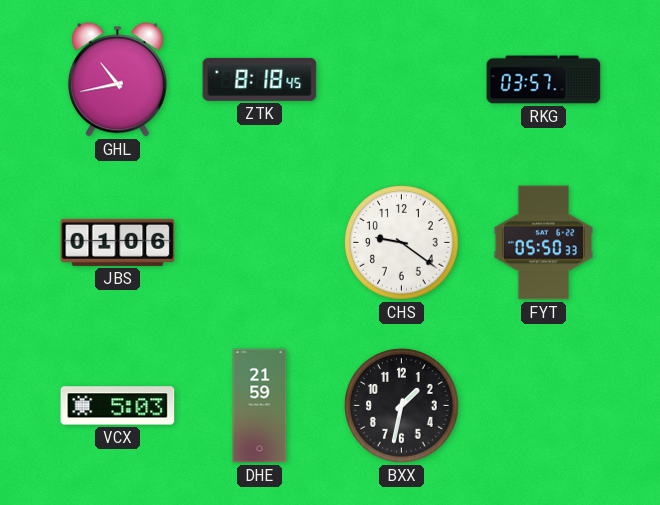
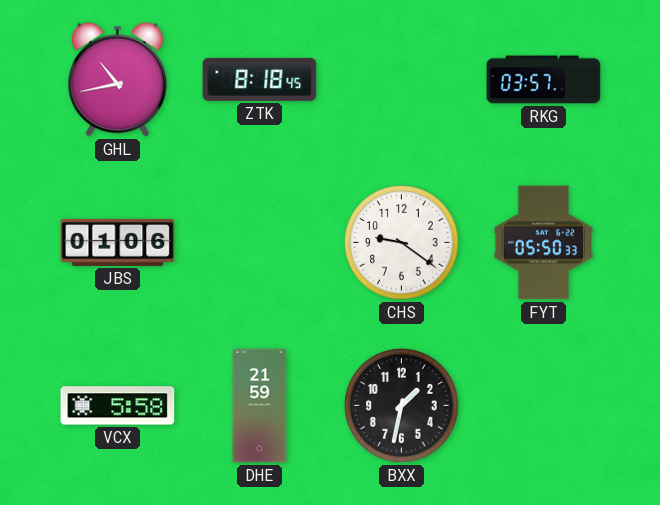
VCX: 5:03 -> 5:58 (118, 406)
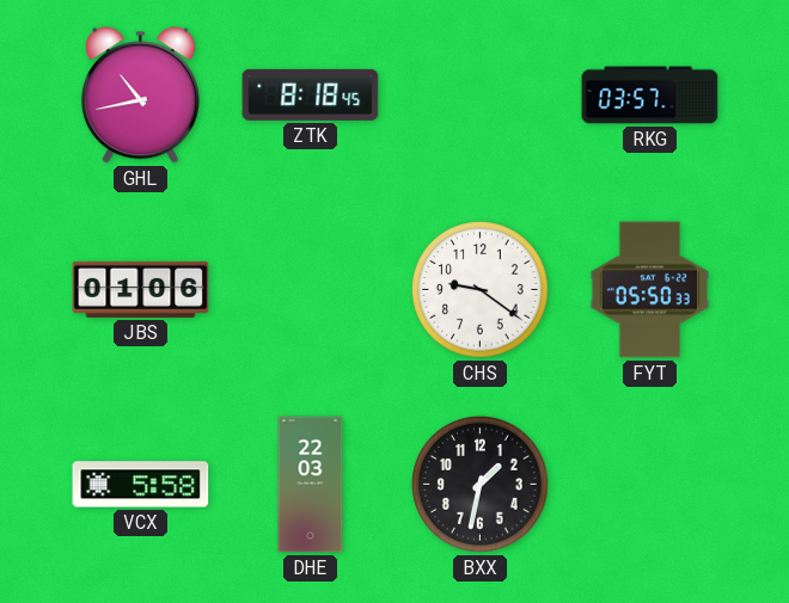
DHE: 21:59 -> 22:03 (311, 485)
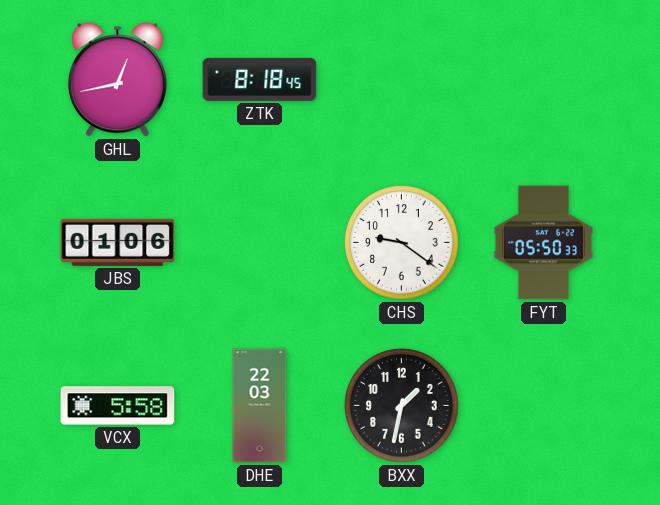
GHL: 10:43 -> 12:43 (117, 80)
RKG: 03:57 -> none (650, 96)
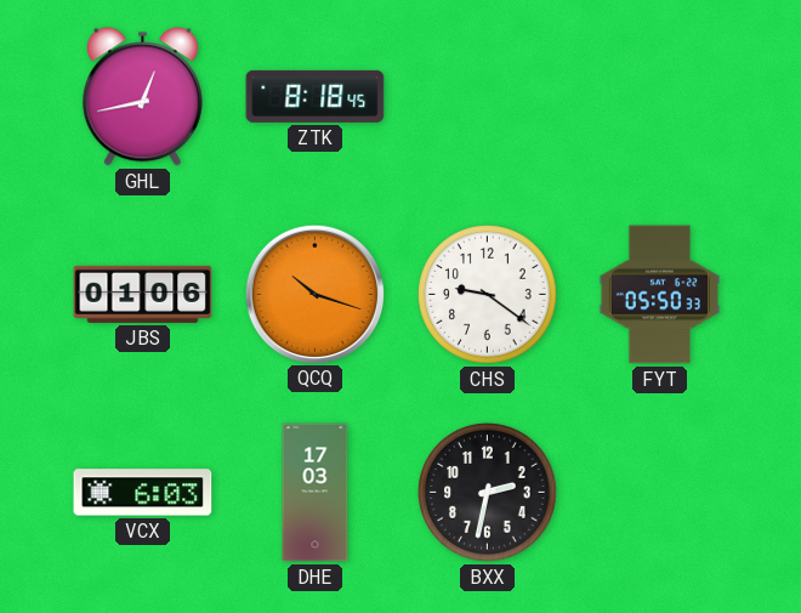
QCQ: none -> 10:18 (314, 294)
VCX: 5:58 -> 6:03 (143, 493)
DHE: 22:03 -> 17:03 (316, 493)
BXX: 1:32 -> 2:32 (488, 493)
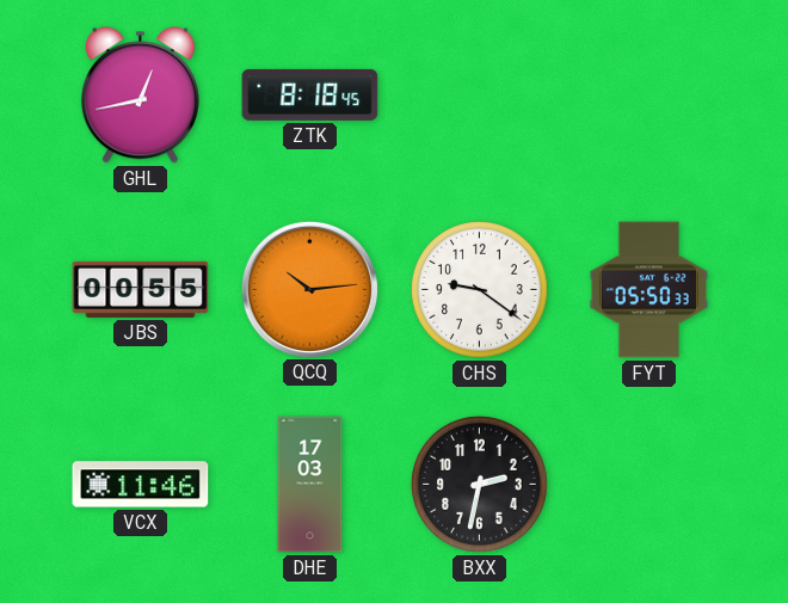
JBS: 01:06 -> 00:55 (141, 289)
QCQ: 10:18 -> 10:14 (309, 289)
VCX: 6:03 -> 11:46 (141, 485)
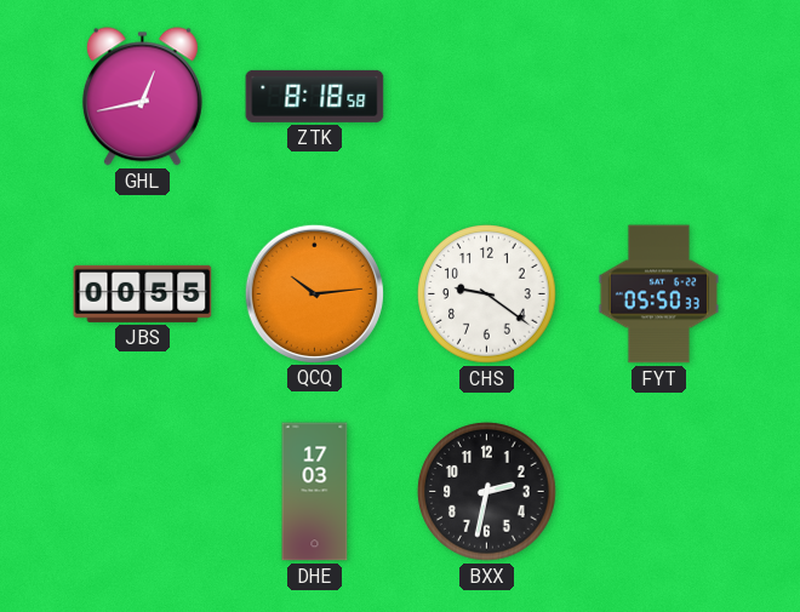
ZTK: 8:18:45 -> 8:18:58 (315, 96)
VCX: 11:46 -> none (141, 485)
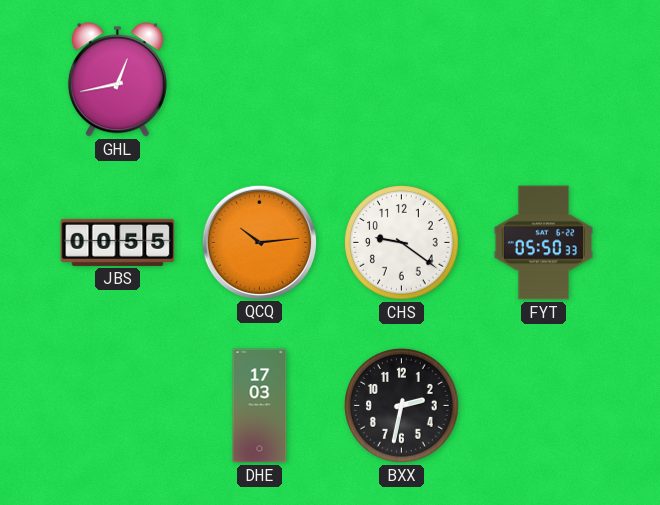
ZTK: 8:18 -> none (315, 96)
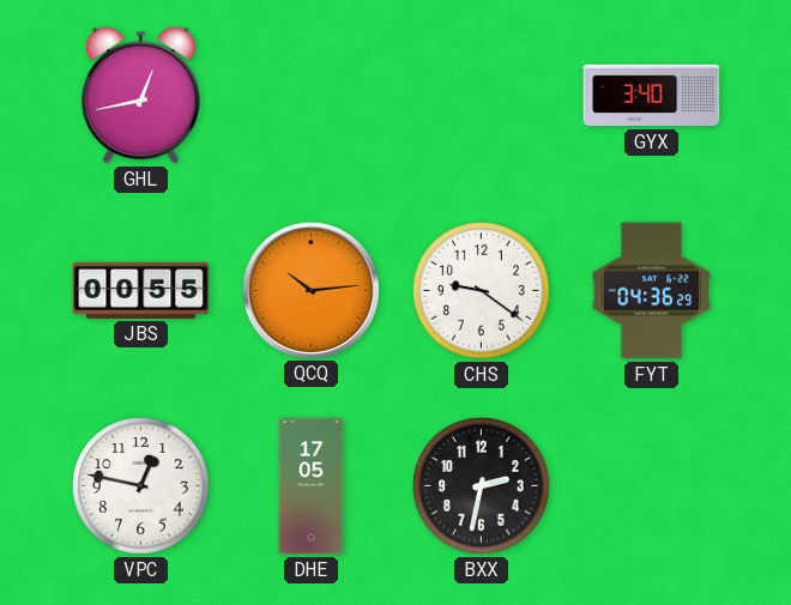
GYX: none -> 3:40 (652, 96)
FYT: 05:50 -> 04:36 (651, 291)
VPC: none -> 12:47 (141, 486)
DHE: 17:03 -> 17:05 (312, 486)
